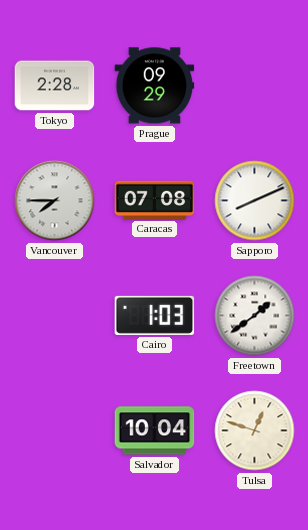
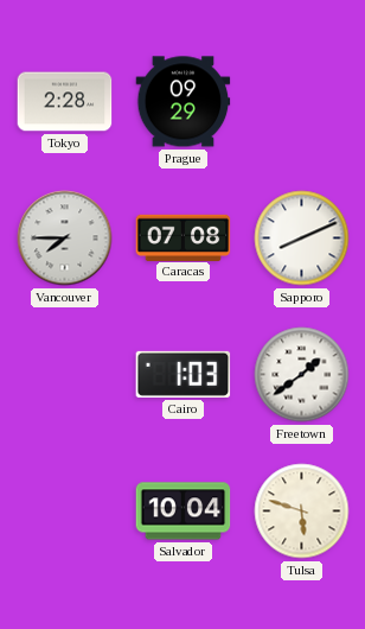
Tulsa: 12:48 -> 5:48 (302, 512)
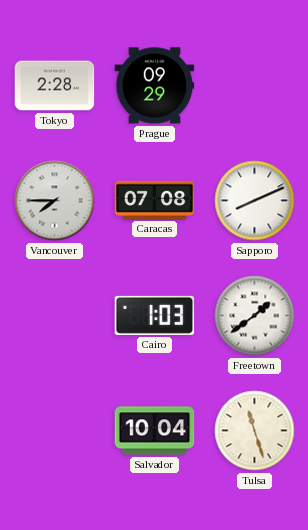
Tulsa: 5:48 -> 11:27 (255, 431)
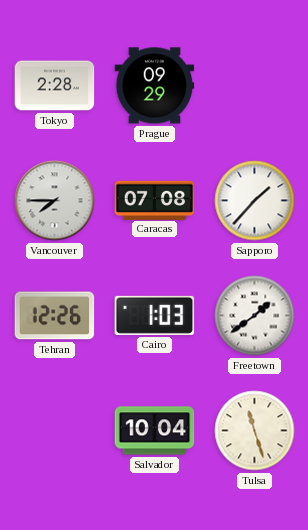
Sapporo: 8:11 -> 1:37 (255, 201)
Tehran: none -> 12:26 (55, 316)
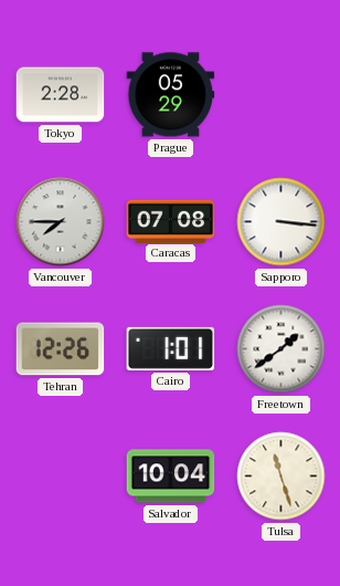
Prague: 09:29 -> 05:29 (171, 95)
Sapporo: 1:37 -> 3:16 (281, 222)
Cairo: 1:03 -> 1:01 (171, 348)
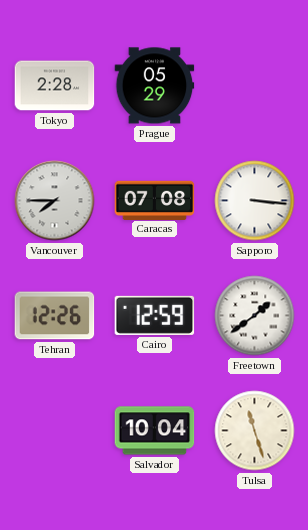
Cairo: 1:01 -> 12:59 (155, 315)
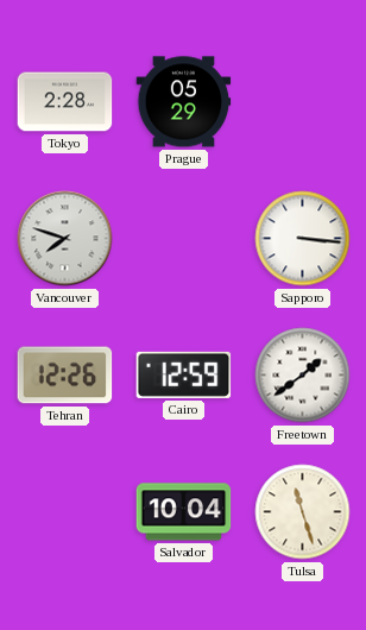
Vancouver: 7:45 -> 7:48 (65, 239)
Caracas: 07:08 -> none (155, 200)
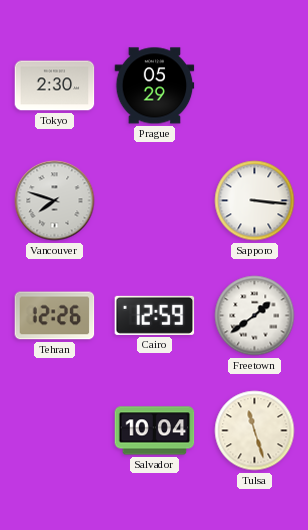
Tokyo: 2:28 -> 2:30 (55, 86)
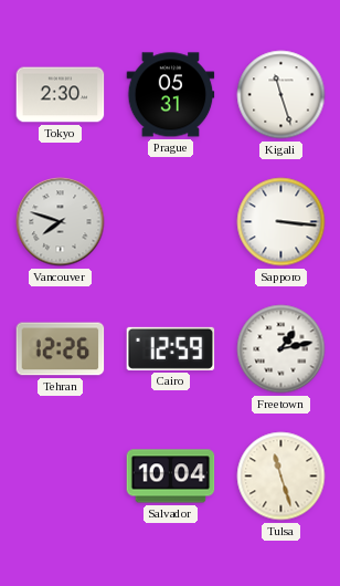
Prague: 05:29 -> 05:31 (171, 95)
Kigali: none -> 11:27 (281, 95)
Freetown: 1:39 -> 1:13 (281, 349)
